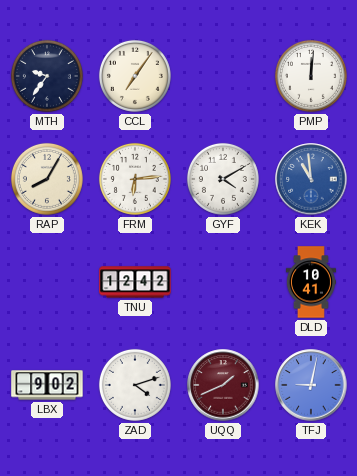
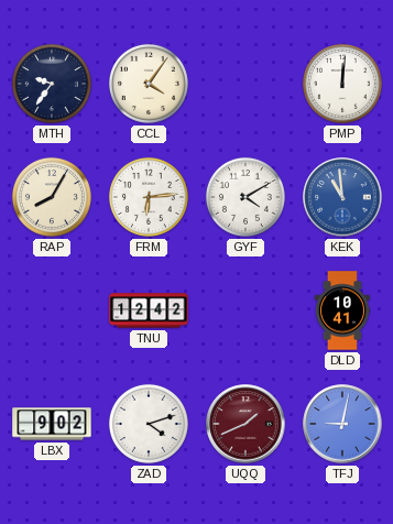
CCL: 7:06 -> 4:06 (149, 84)
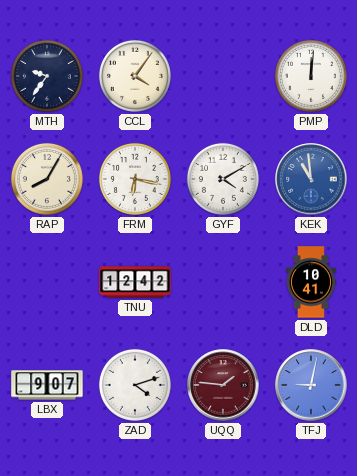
FRM: 6:14 -> 6:17 (135, 179)
LBX: 9:02 -> 9:07 (47, 385)
UQQ: 1:41 -> 1:46 (223, 385)
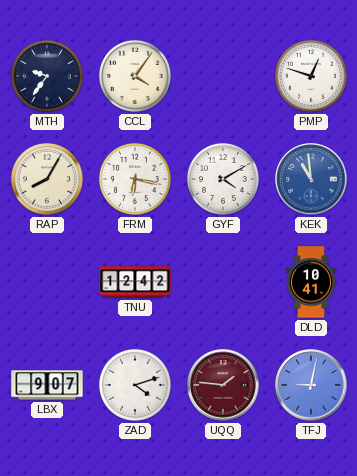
PMP: 12:01 -> 12:48 (311, 76)
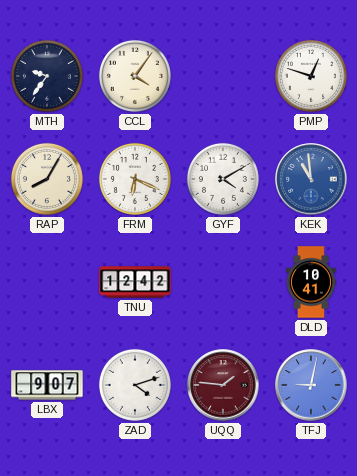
FRM: 6:17 -> 6:19 (135, 179)
